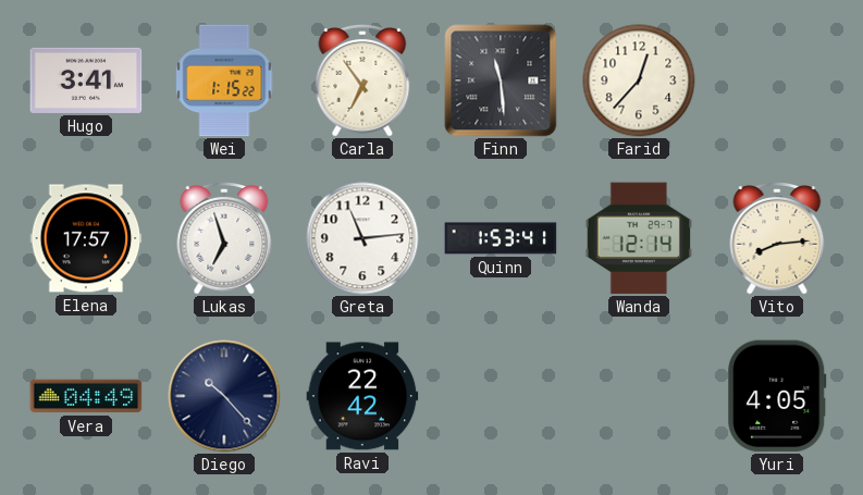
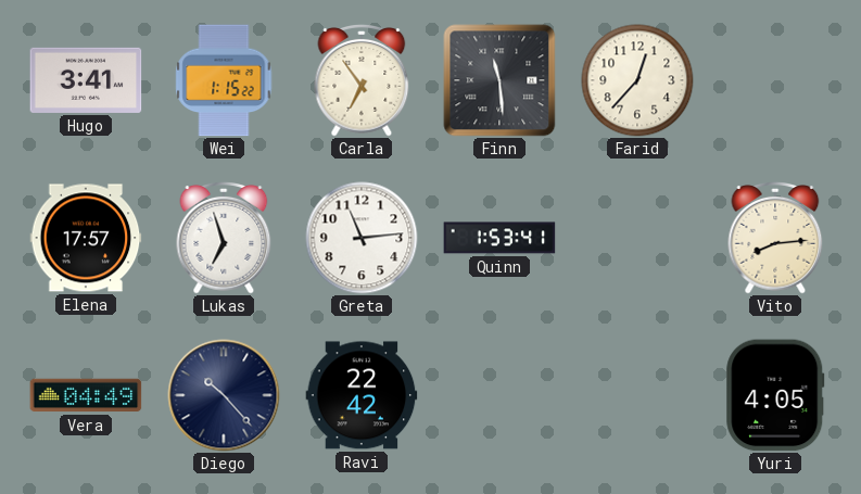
Wanda: 12:14 -> none (638, 238)
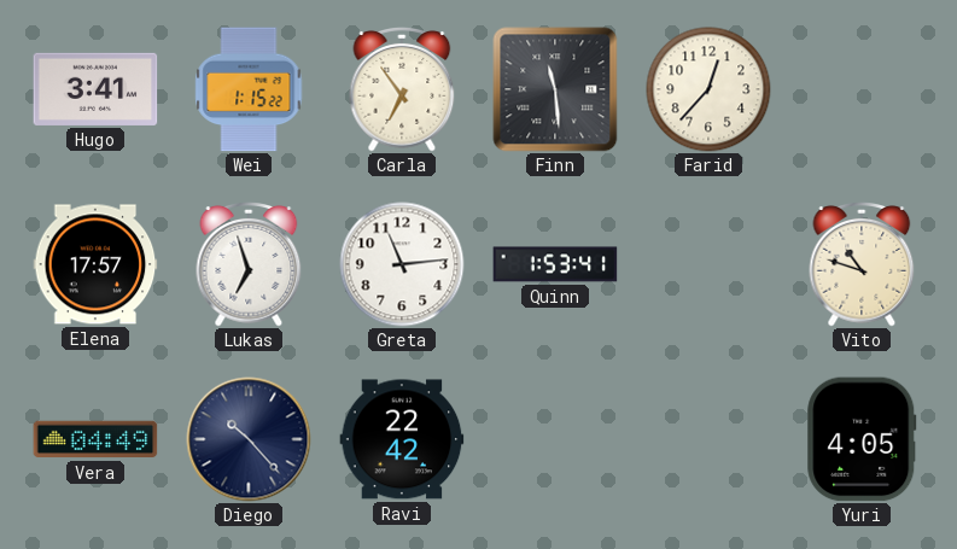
Vito: 8:14 -> 10:48 (862, 265)
